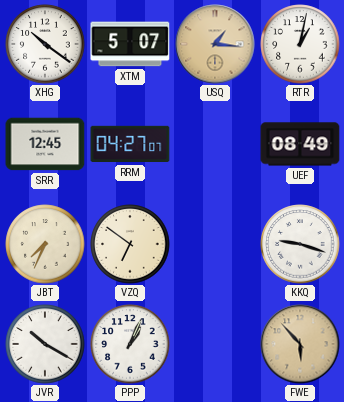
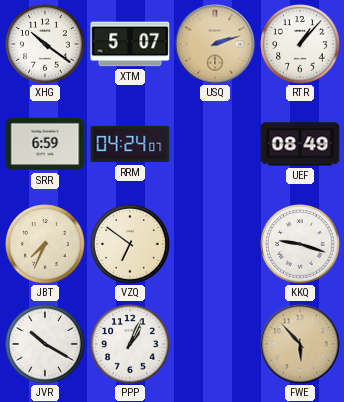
USQ: 1:16 -> 2:12 (215, 44)
RTR: 1:02 -> 1:07 (300, 44)
SRR: 12:45 -> 6:59 (45, 144)
RRM: 04:27 -> 04:24 (130, 144)
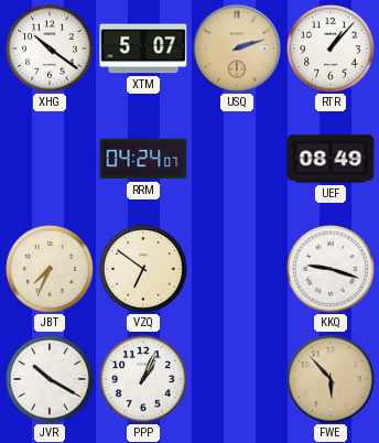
SRR: 6:59 -> none (45, 144)
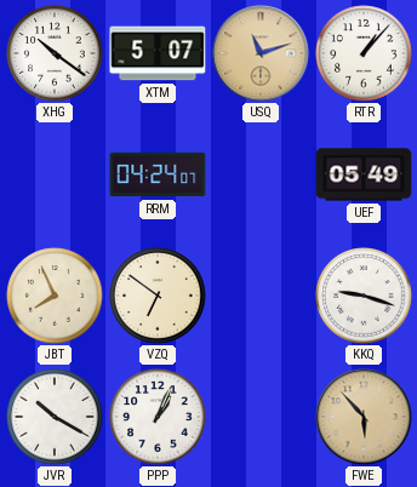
USQ: 2:12 -> 11:12 (261, 53)
UEF: 08:49 -> 05:49 (364, 174)
JBT: 7:34 -> 7:56 (55, 296)
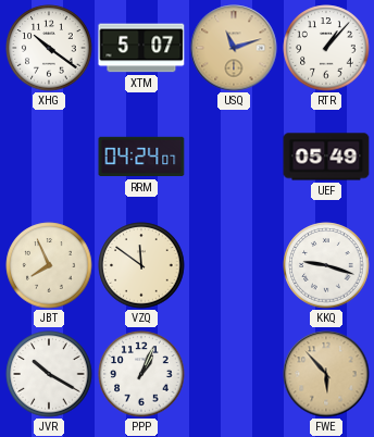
VZQ: 6:51 -> 11:51 (141, 265)
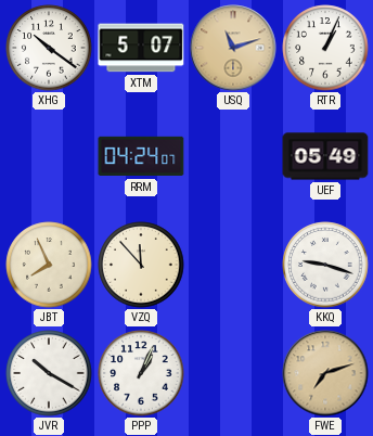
RTR: 1:07 -> 1:04 (325, 48)
VZQ: 11:51 -> 11:53 (141, 265)
FWE: 5:53 -> 7:12 (325, 373)
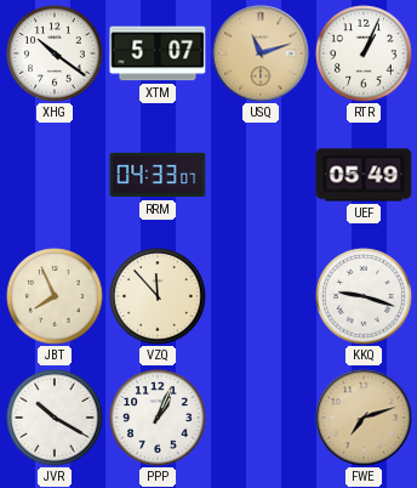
RRM: 04:24 -> 04:33 (158, 175)
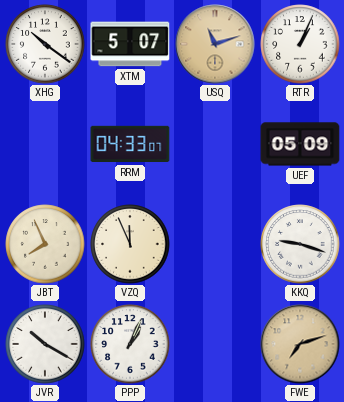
UEF: 05:49 -> 05:09 (300, 144)
VZQ: 11:53 -> 11:56 (130, 244)
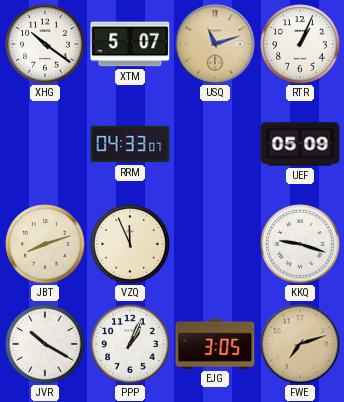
JBT: 7:56 -> 8:12 (45, 244)
EJG: none -> 3:05 (215, 344)
